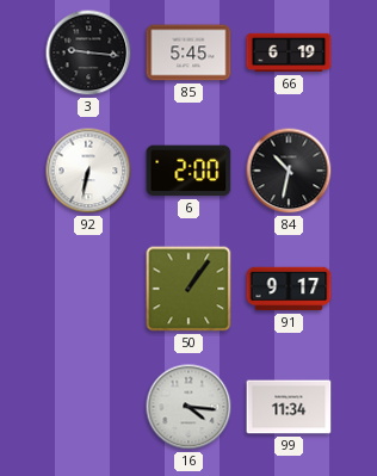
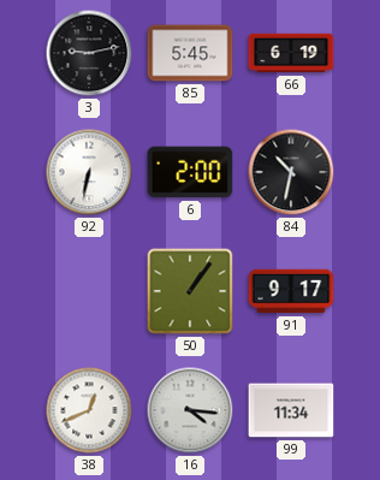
3: 9:16 -> 9:13 (89, 53)
38: none -> 12:41 (89, 410)
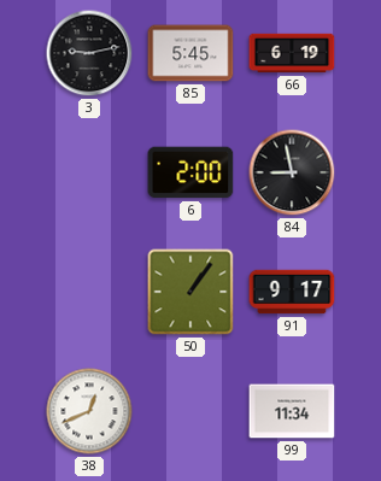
92: 6:32 -> none (89, 172)
84: 10:32 -> 8:58 (292, 172)
16: 4:16 -> none (190, 410)
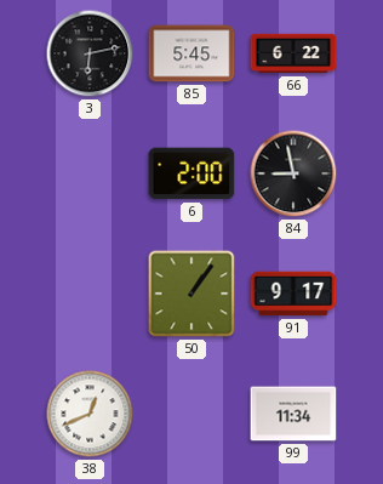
3: 9:13 -> 6:13 (90, 53)
66: 6:19 -> 6:22 (293, 53)
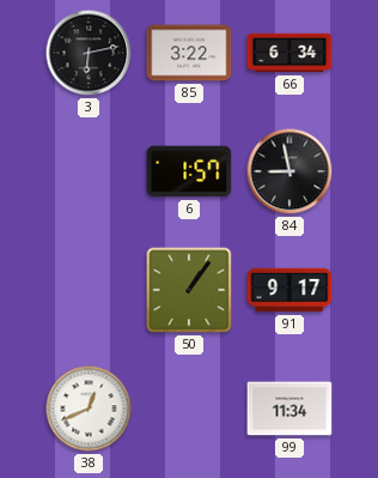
85: 5:45 -> 3:22 (189, 53)
66: 6:22 -> 6:34 (289, 53)
6: 2:00 -> 1:57 (189, 171)
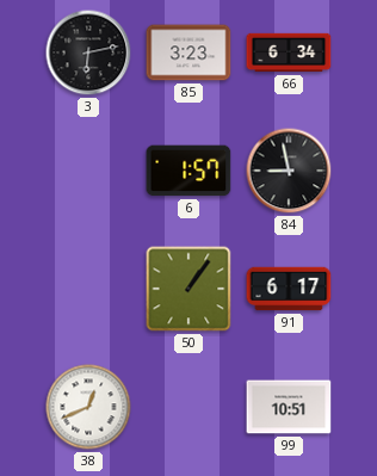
85: 3:22 -> 3:23 (188, 52)
91: 9:17 -> 6:17 (289, 289)
99: 11:34 -> 10:51 (289, 407)
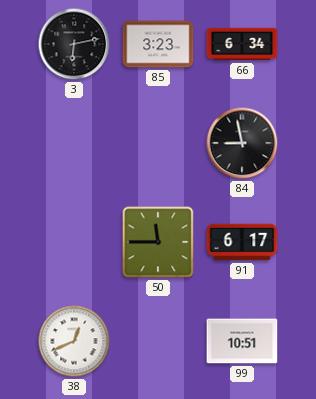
6: 1:57 -> none (188, 171)
50: 1:06 -> 11:45 (158, 242)
